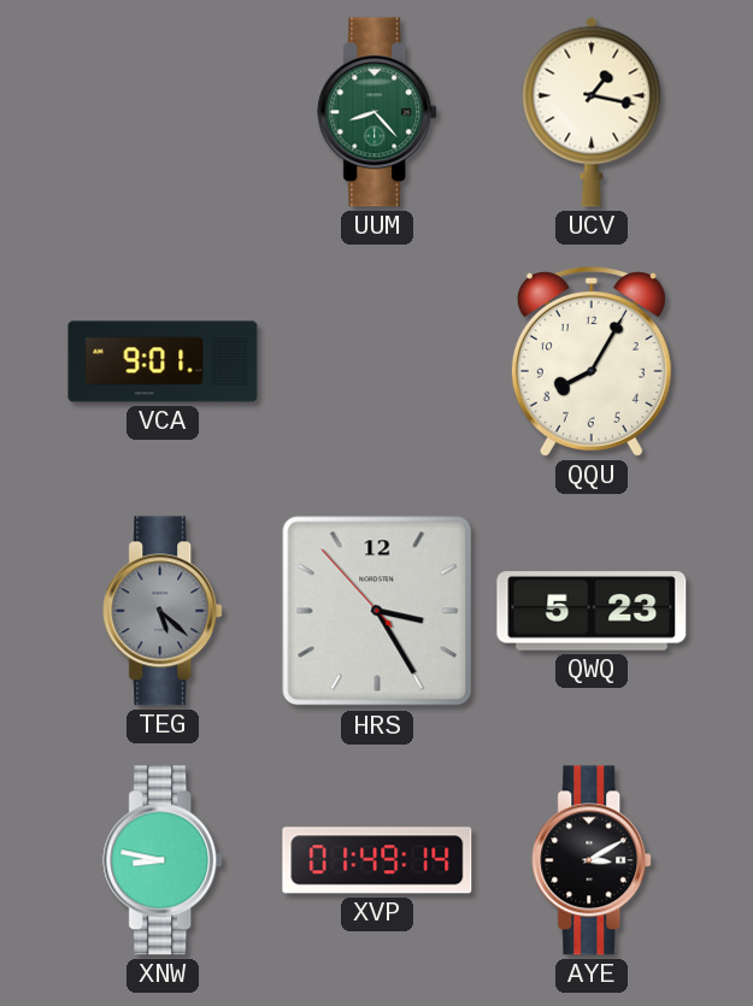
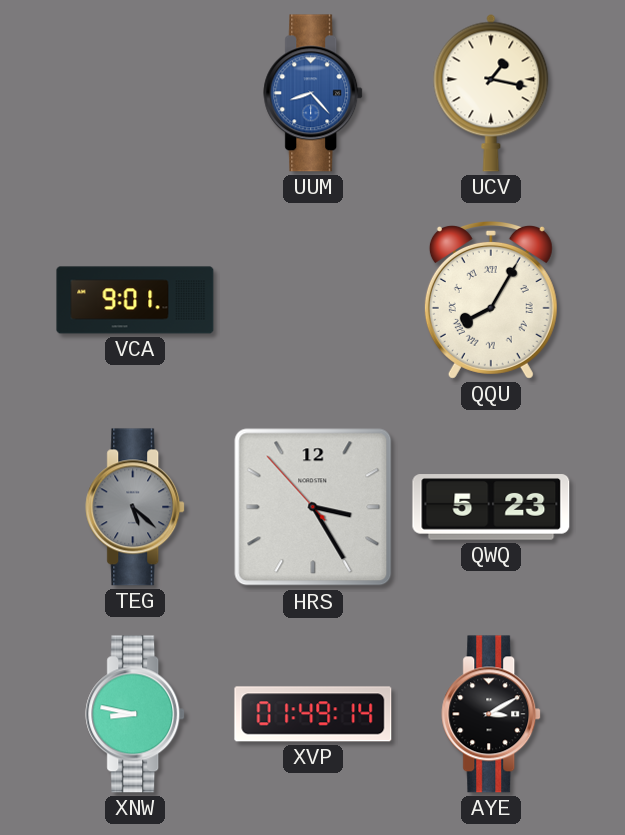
UUM dial: green -> blue (314, 93)
QQU numerals: Arabic -> Roman (491, 300)
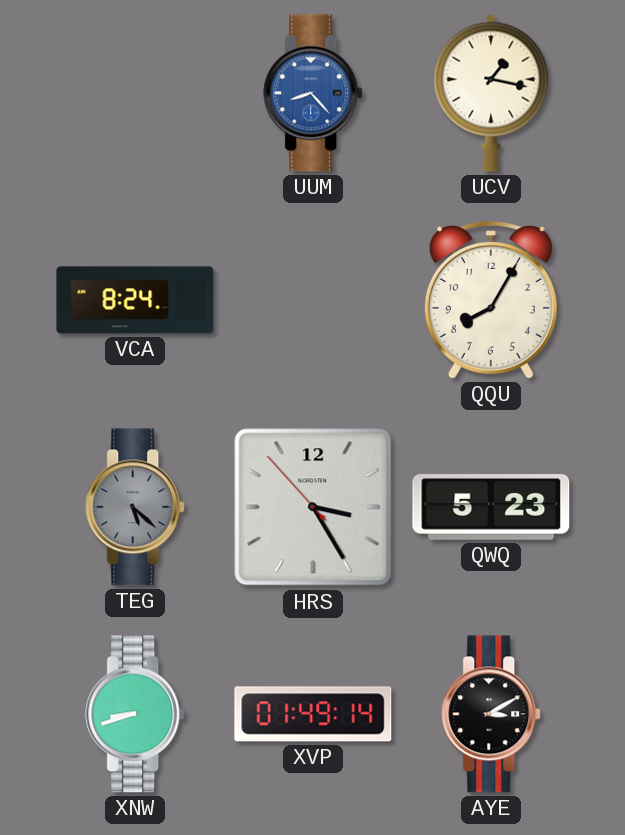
VCA: 9:01 -> 8:24 (135, 300)
QQU numerals: Roman -> Arabic (491, 300)
XNW: 8:47 -> 8:42 (136, 714)
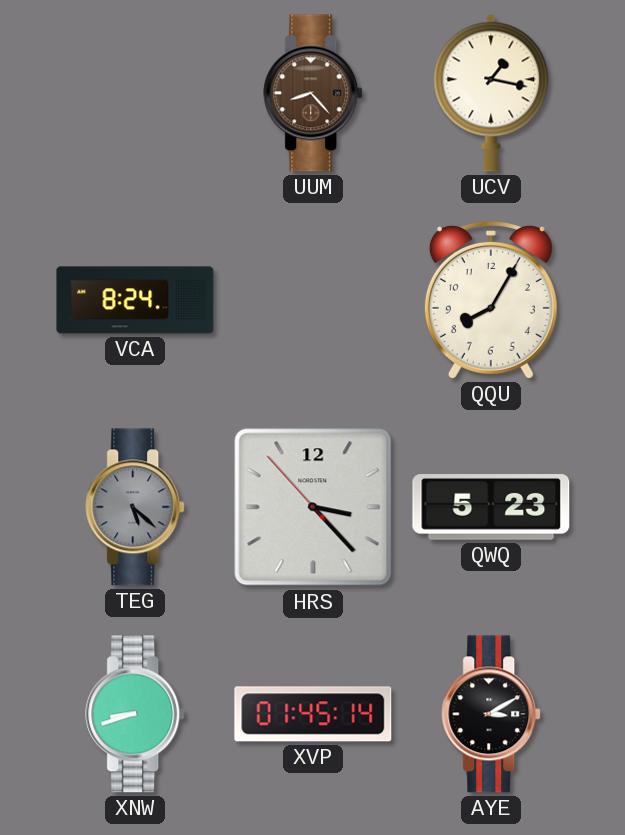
UUM dial: blue -> brown (314, 93)
HRS: 3:24 -> 3:22 (313, 507)
XVP: 01:49 -> 01:45 (313, 714)
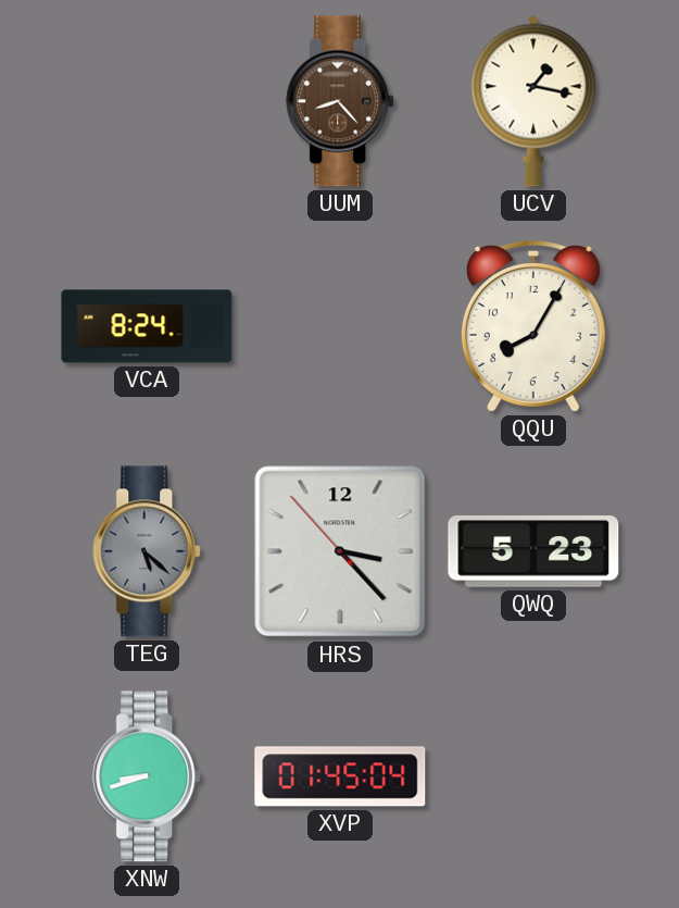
XVP: 01:45:14 -> 01:45:04 (340, 776)
AYE: 3:10 -> none (492, 714)
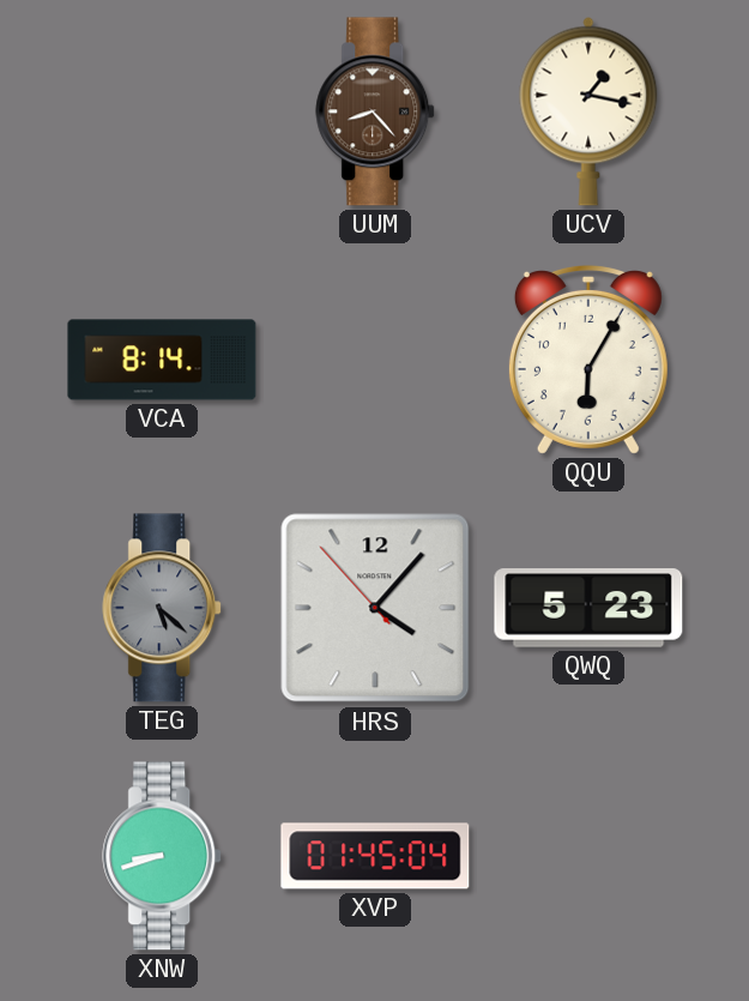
VCA: 8:24 -> 8:14 (162, 360)
QQU: 8:05 -> 6:05 (588, 360)
HRS: 3:22 -> 4:06 (375, 608)
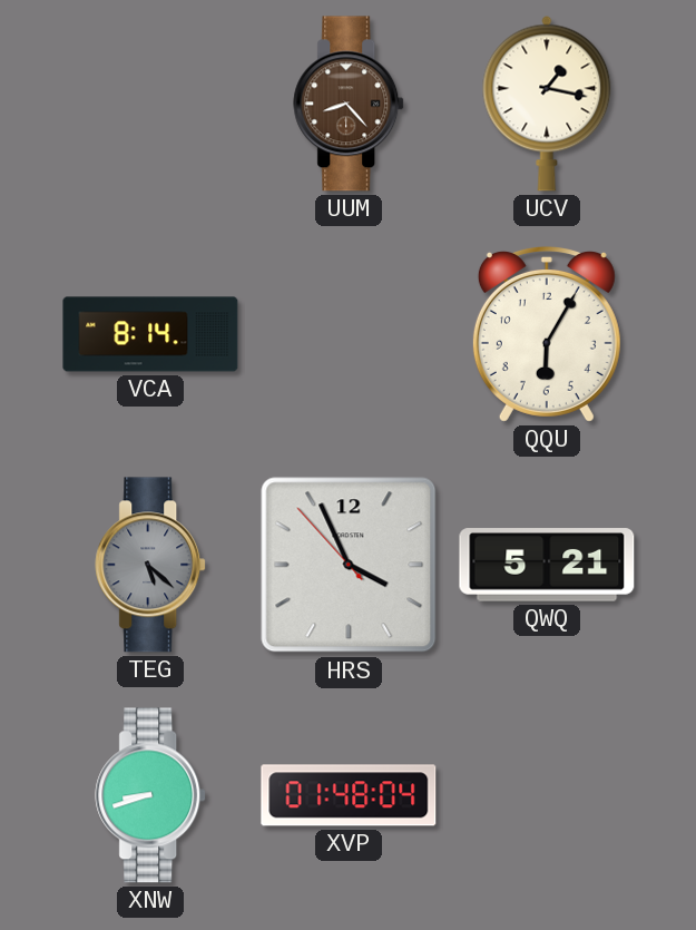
HRS: 4:06 -> 3:55 (349, 565)
QWQ: 5:23 -> 5:21 (547, 565)
XVP: 01:45 -> 01:48 (349, 795)
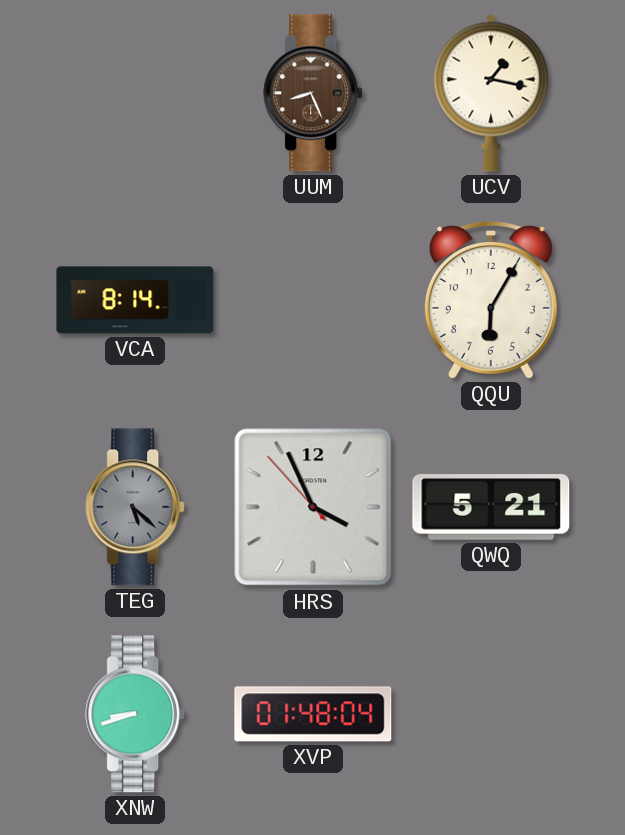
UUM: 8:23 -> 8:26 (314, 93)
